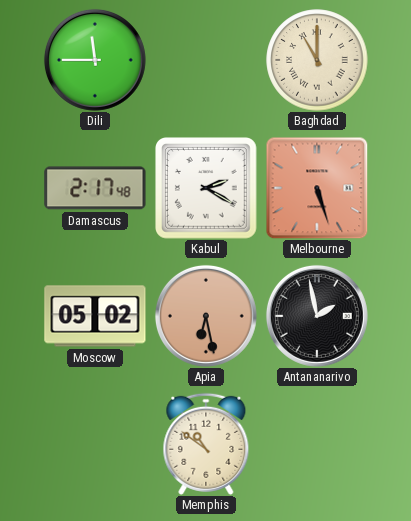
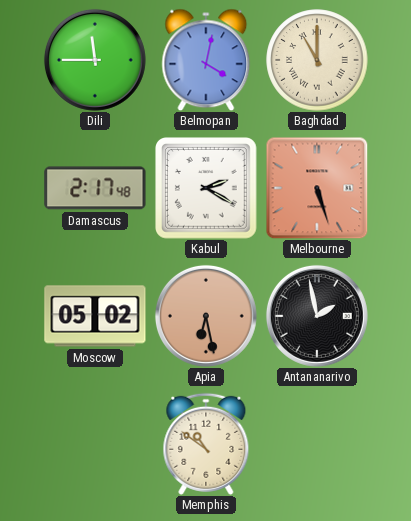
Belmopan: none -> 4:02 (206, 60)
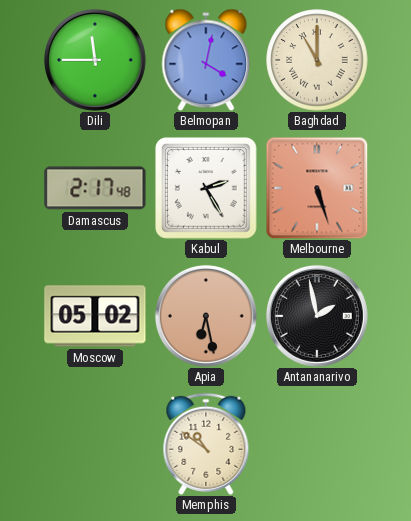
Kabul: 2:20 -> 2:25 (207, 189)
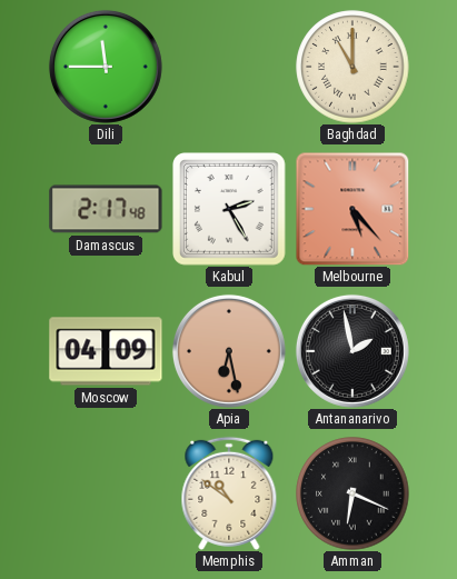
Belmopan: 4:02 -> none (206, 60)
Melbourne: 5:27 -> 5:23 (352, 209)
Moscow: 05:02 -> 04:09 (106, 351)
Amman: none -> 6:19 (352, 493)
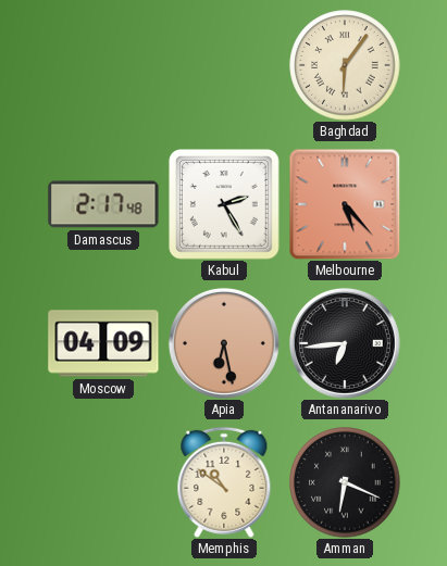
Dili: 11:45 -> none (106, 67)
Baghdad: 11:00 -> 6:06 (345, 65)
Antananarivo: 1:58 -> 6:44 (345, 343)
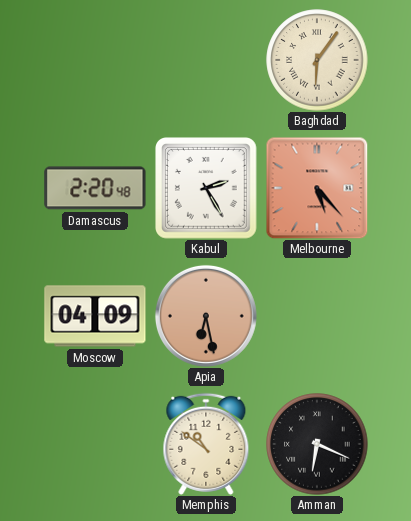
Damascus: 2:17 -> 2:20 (95, 188)
Antananarivo: 6:44 -> none (345, 343)
